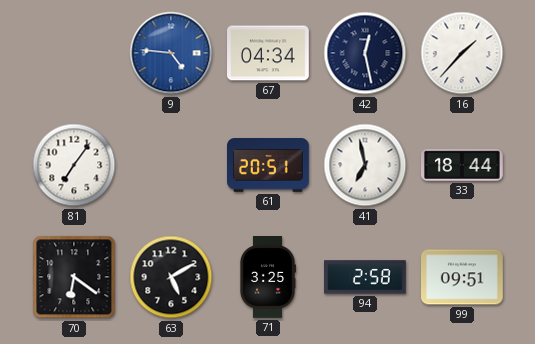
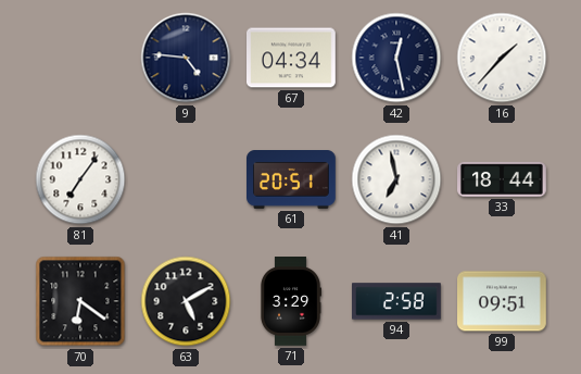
9 dial: blue -> navy (186, 58)
71: 3:25 -> 3:29 (290, 302)
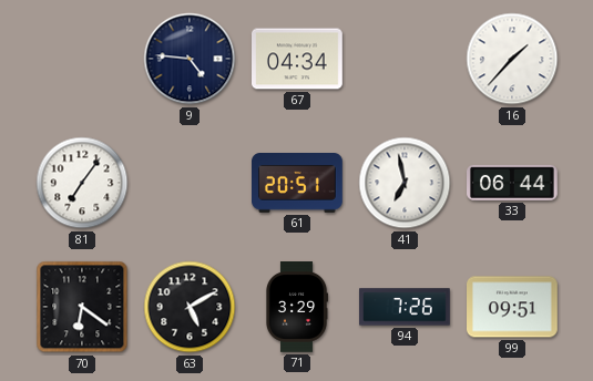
42: 12:28 -> none (396, 58)
33: 18:44 -> 06:44 (513, 183)
94: 2:58 -> 7:26 (406, 307)
